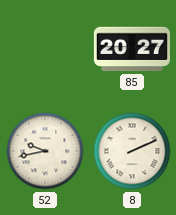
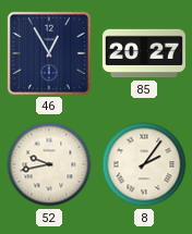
46: none -> 12:55 (49, 53)
8: 2:11 -> 2:06 (144, 164)
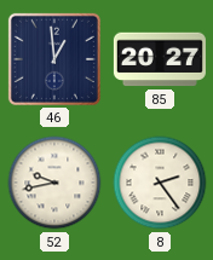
46: 12:55 -> 12:59 (54, 59)
8: 2:06 -> 2:24 (160, 183)
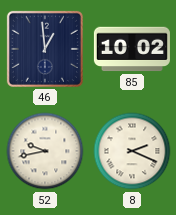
85: 20:27 -> 10:02 (132, 49)
8: 2:24 -> 2:19 (132, 151)
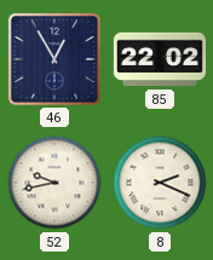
46: 12:59 -> 12:55 (54, 59)
85: 10:02 -> 22:02 (160, 59)
